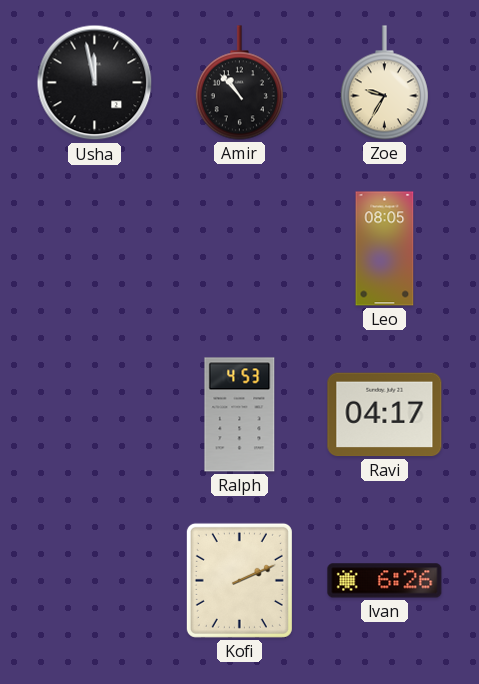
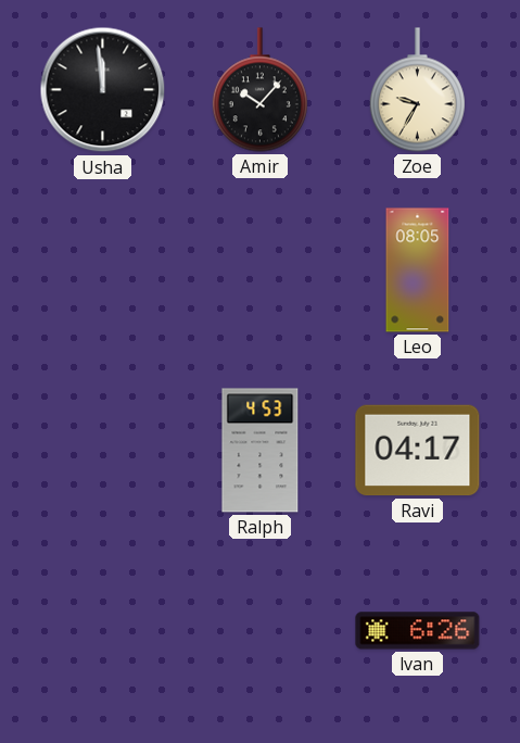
Usha: 11:58 -> 11:59 (103, 90)
Amir: 10:53 -> 10:07 (259, 90)
Kofi: 2:11 -> none (239, 580)
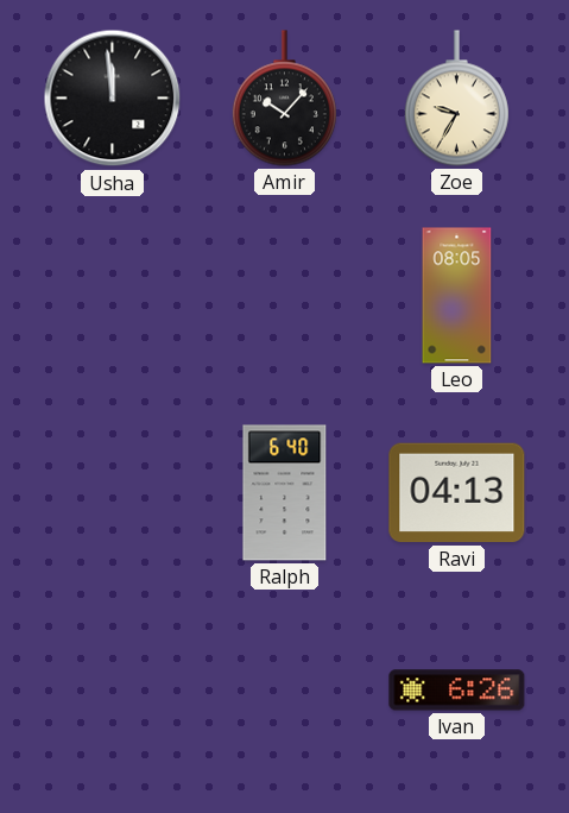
Ralph: 4:53 -> 6:40 (285, 493)
Ravi: 04:17 -> 04:13 (457, 493)
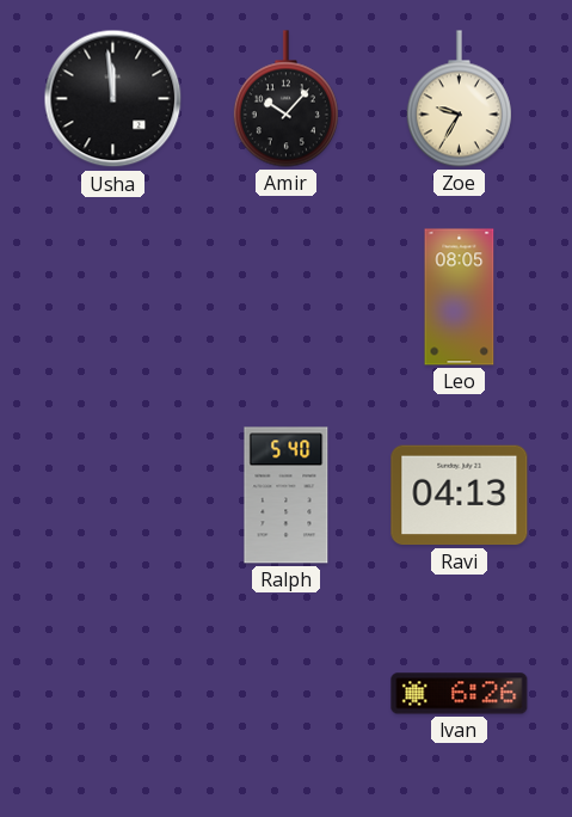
Ralph: 6:40 -> 5:40 (287, 496)
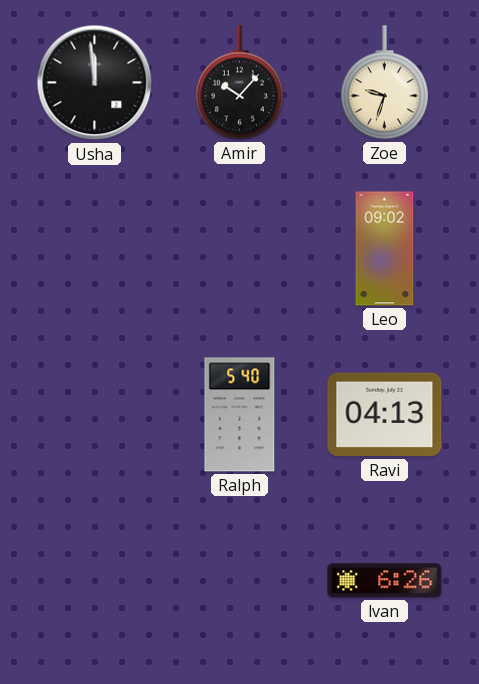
Zoe: 9:35 -> 9:33 (384, 83)
Leo: 08:05 -> 09:02 (385, 249)
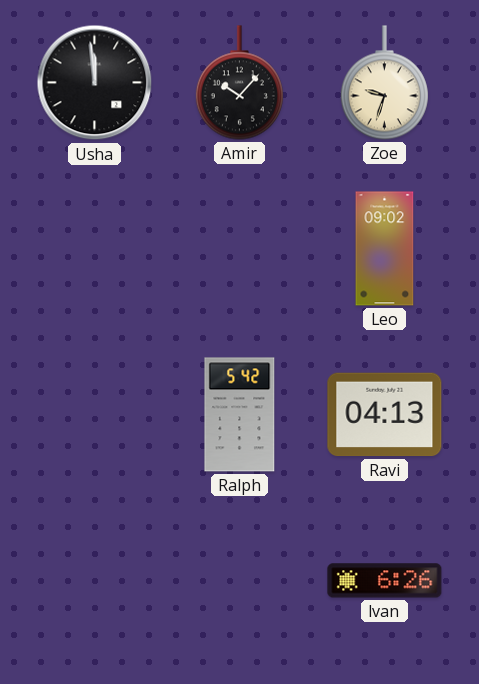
Ralph: 5:40 -> 5:42 (240, 415)
